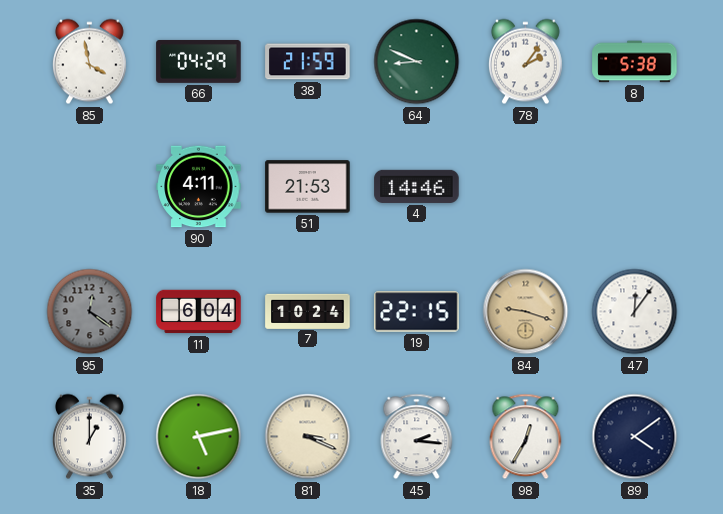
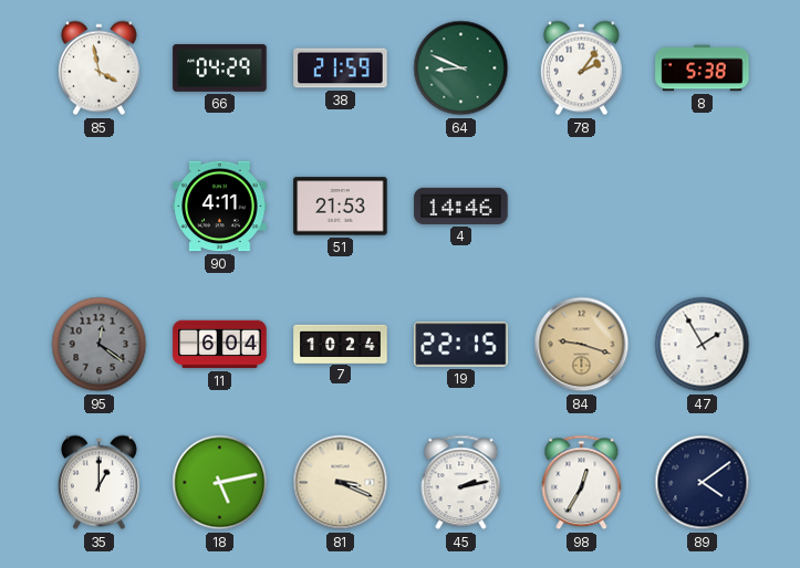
47: 12:06 -> 1:55 (703, 345)
45: 2:16 -> 2:13 (461, 483)
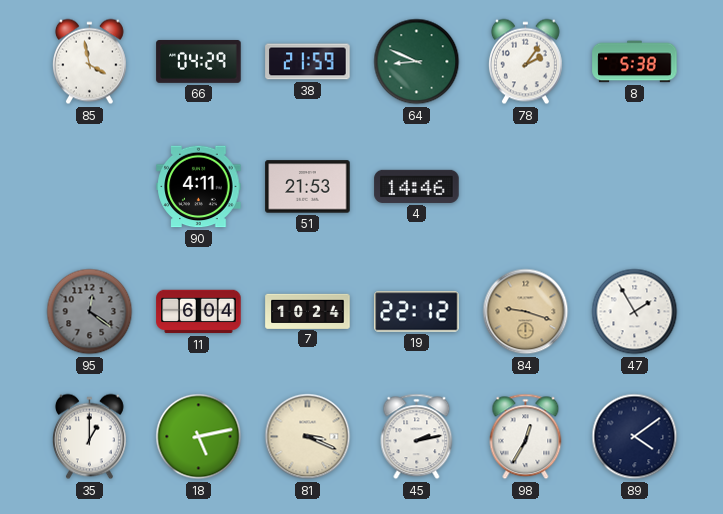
19: 22:15 -> 22:12 (417, 312)
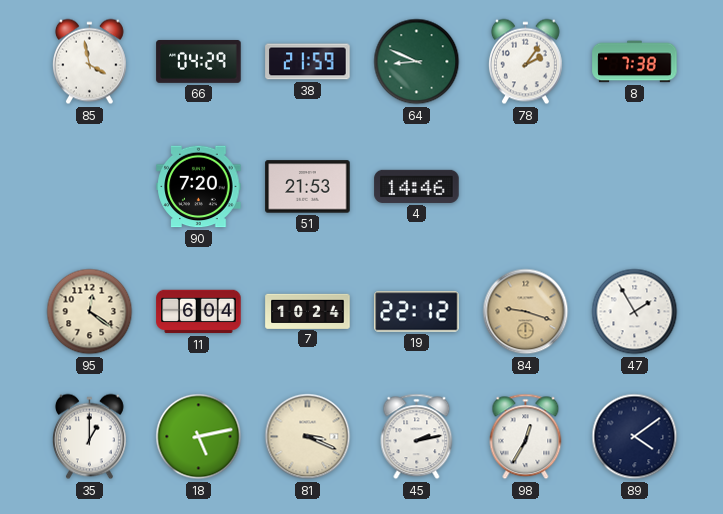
8: 5:38 -> 7:38 (635, 62)
90: 4:11 -> 7:20 (199, 187)
95 dial: grey -> cream (90, 312)
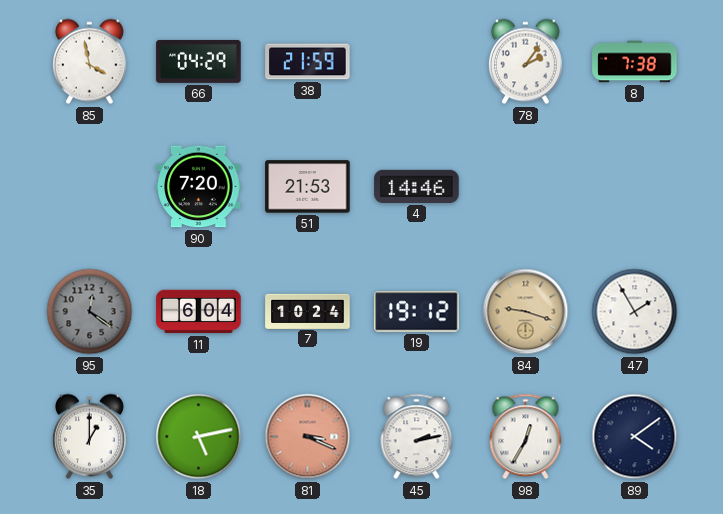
64: 8:49 -> none (417, 62)
95 dial: cream -> grey (90, 312)
19: 22:12 -> 19:12 (417, 312)
81 dial: cream -> salmon (308, 437)
